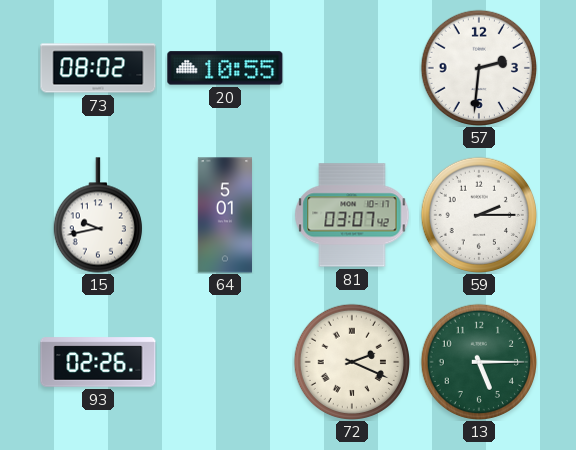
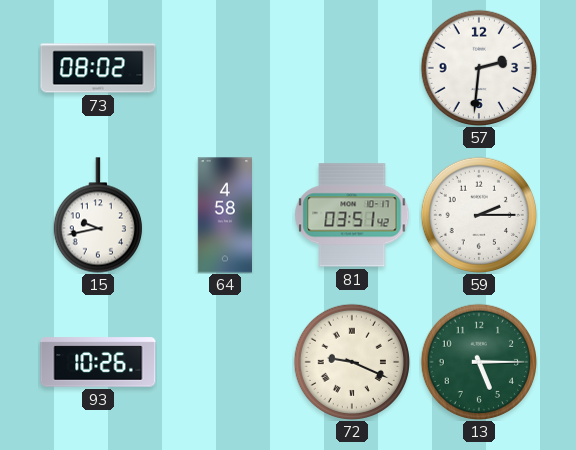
20: 10:55 -> none (225, 68)
64: 5:01 -> 4:58 (225, 215)
81: 03:07 -> 03:51 (352, 215)
93: 02:26 -> 10:26 (98, 362)
72: 2:19 -> 9:19 (351, 361)
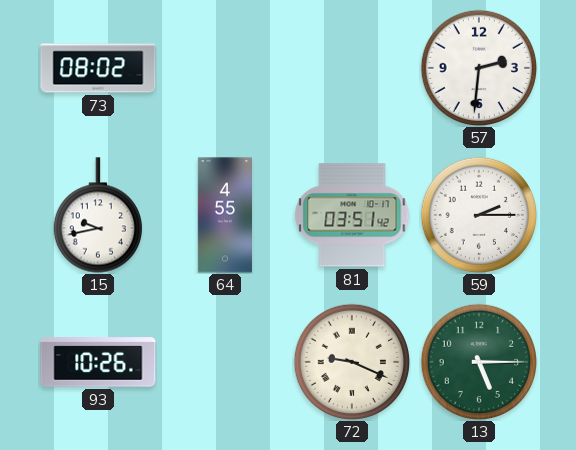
64: 4:58 -> 4:55 (225, 215)
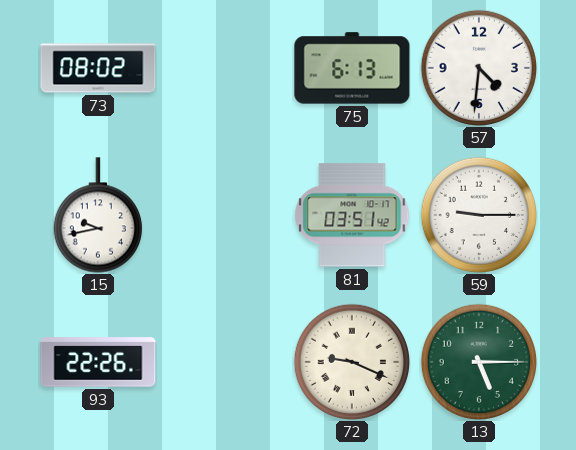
75: none -> 6:13 (352, 68)
57: 2:31 -> 4:31 (478, 67)
64: 4:55 -> none (225, 215)
59: 2:15 -> 9:15 (478, 214)
93: 10:26 -> 22:26 (98, 362)
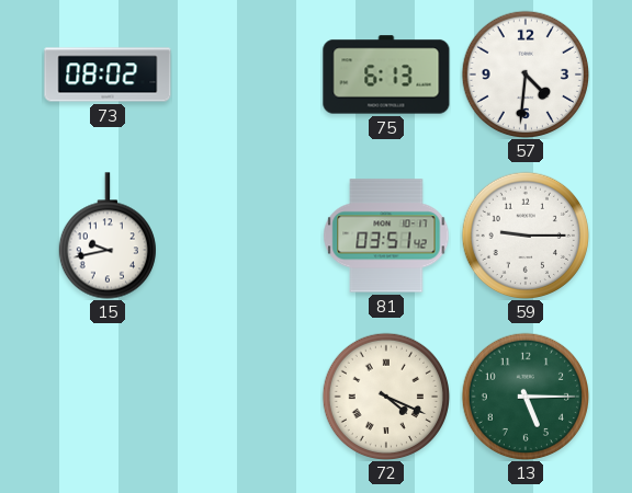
93: 22:26 -> none (98, 362)
72: 9:19 -> 4:19 (385, 395)
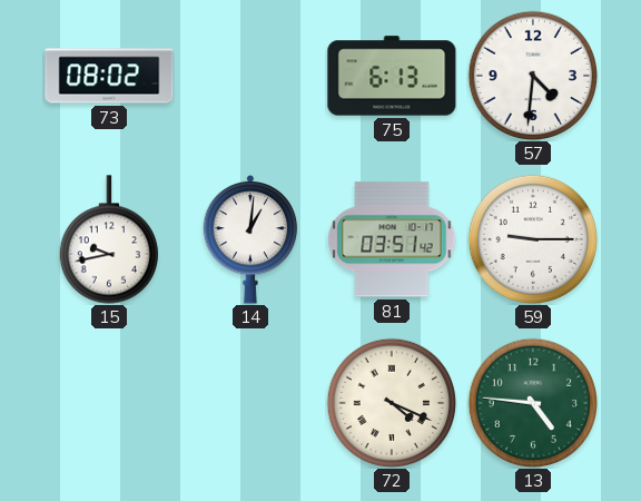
14: none -> 1:01 (250, 239)
13: 5:15 -> 4:46 (532, 402)
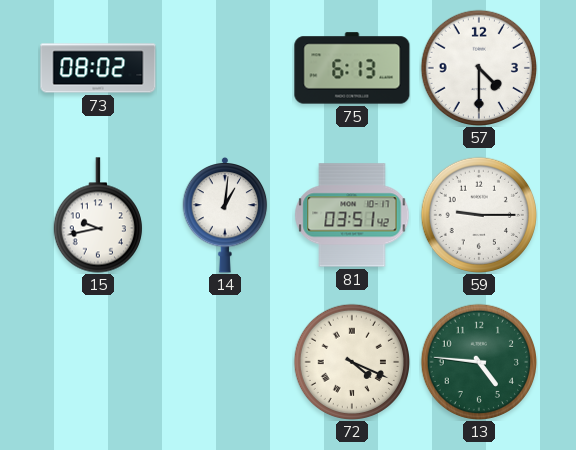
57: 4:31 -> 4:30 (478, 67)
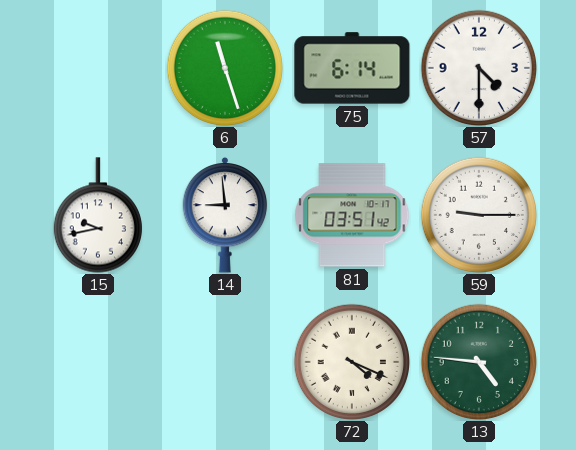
73: 08:02 -> none (98, 68)
6: none -> 11:27 (224, 67)
75: 6:13 -> 6:14 (352, 68)
14: 1:01 -> 8:59 (225, 215)
